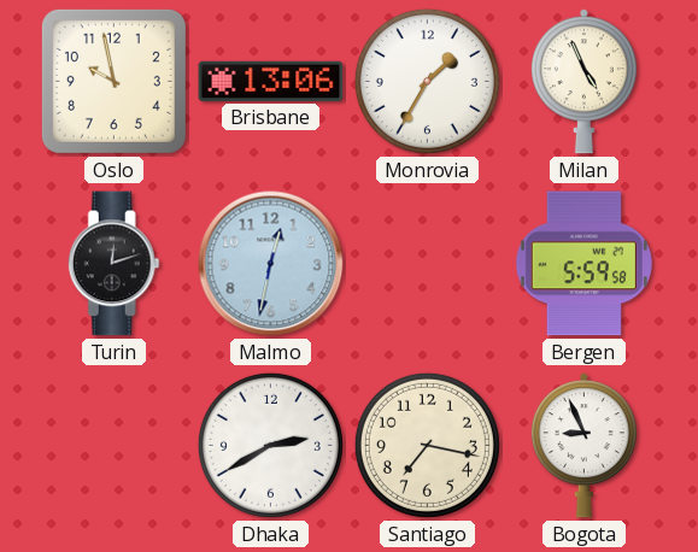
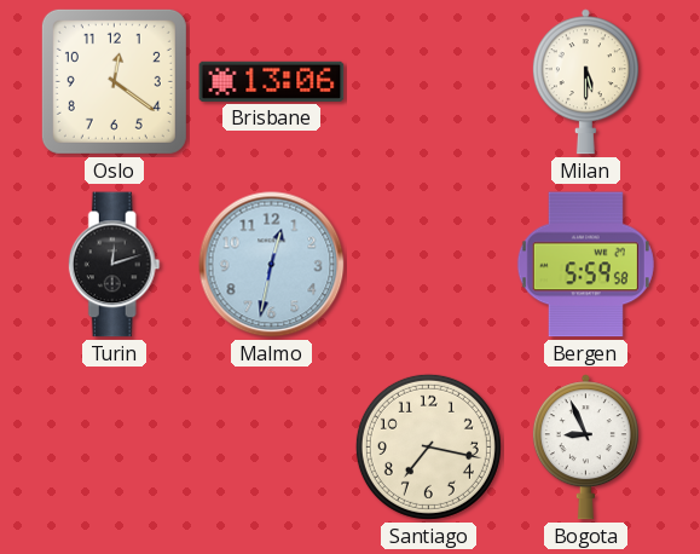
Oslo: 9:58 -> 12:21 (114, 81)
Monrovia: 1:35 -> none (427, 81)
Milan: 4:56 -> 5:30 (585, 82)
Dhaka: 2:40 -> none (270, 445)
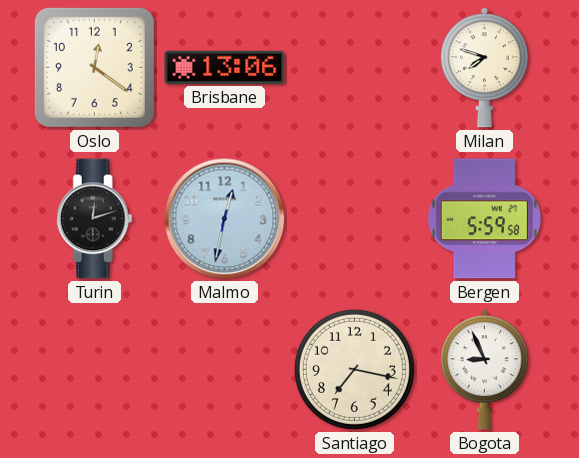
Milan: 5:30 -> 7:48 (484, 68)
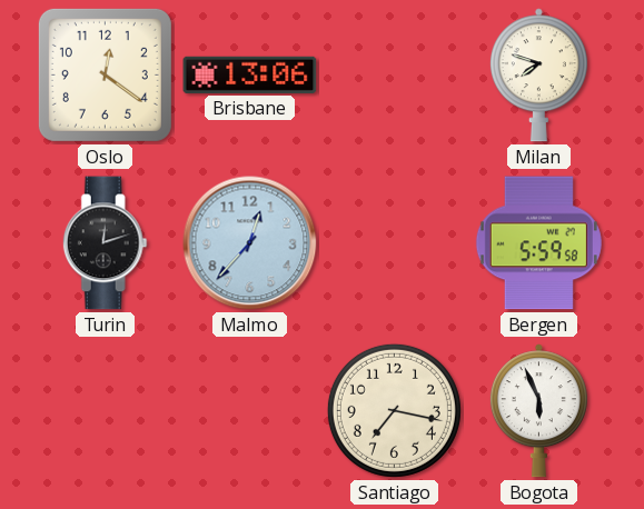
Malmo: 12:32 -> 12:37 (250, 243)
Bogota: 8:56 -> 5:56 (538, 411)
